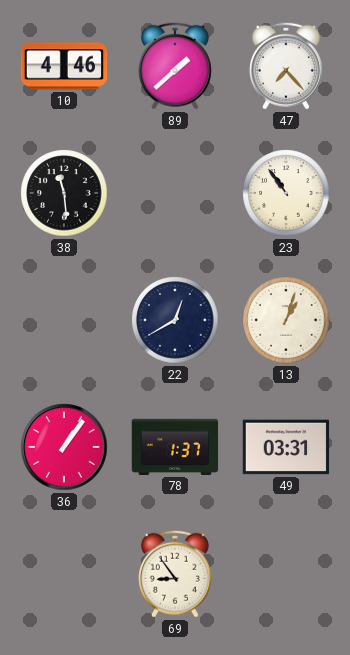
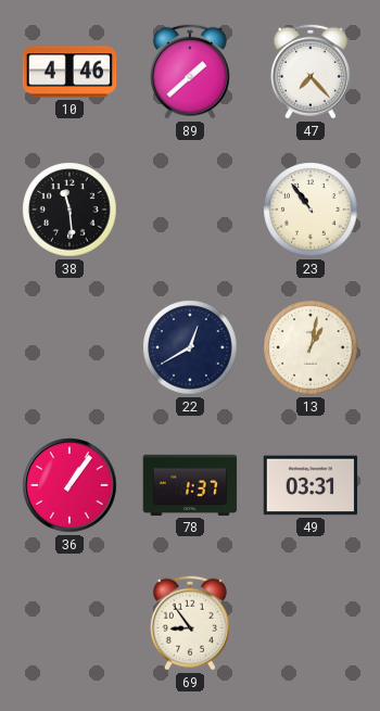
13: 1:03 -> 1:02 (311, 347)
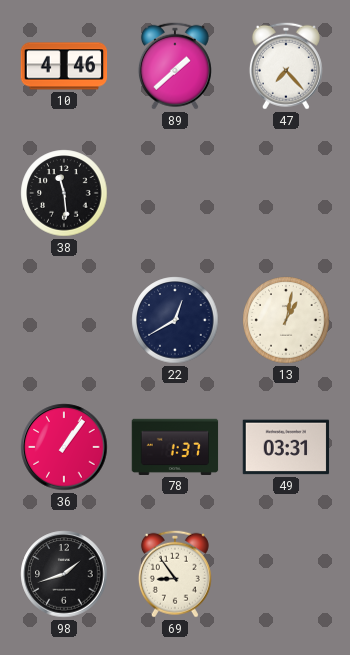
23: 10:54 -> none (311, 210)
98: none -> 1:42 (64, 574)
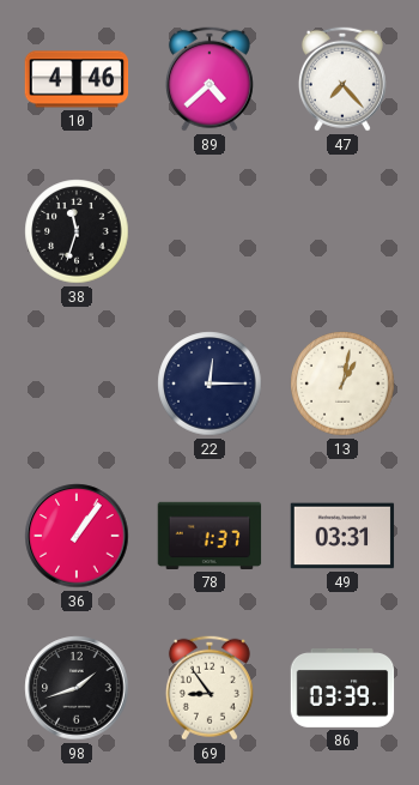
89: 1:38 -> 4:38 (209, 79)
38: 11:29 -> 11:33 (77, 231)
22: 12:40 -> 12:15 (209, 384)
86: none -> 03:39 (342, 689)
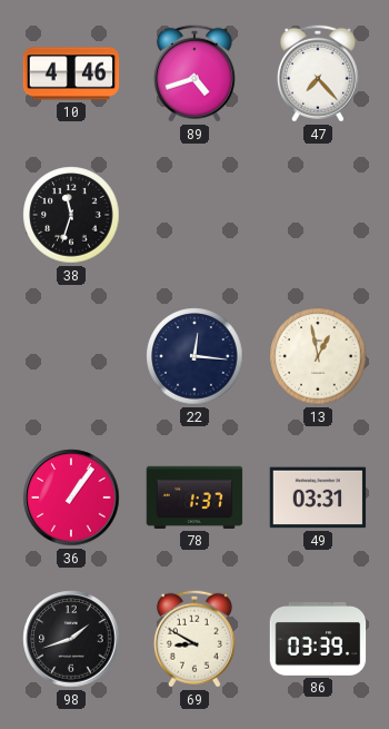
89: 4:38 -> 4:42 (194, 73)
22: 12:15 -> 12:16 (194, 356)
13: 1:02 -> 12:58 (318, 356)
69: 8:54 -> 8:50 (194, 639)
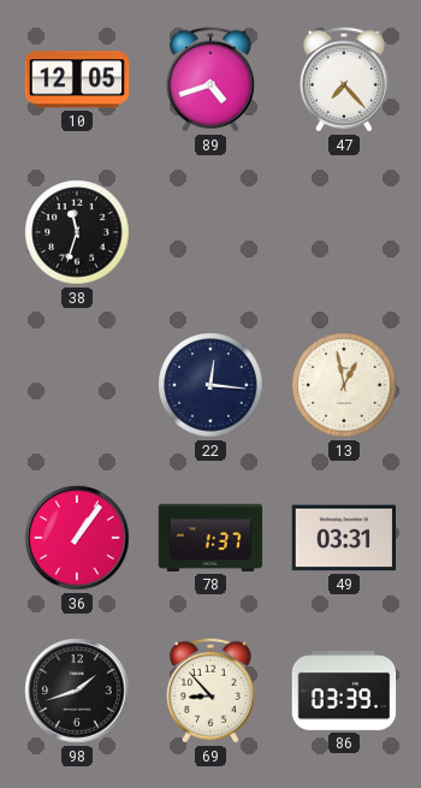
10: 4:46 -> 12:05 (77, 79)
69: 8:50 -> 8:53 (210, 691)
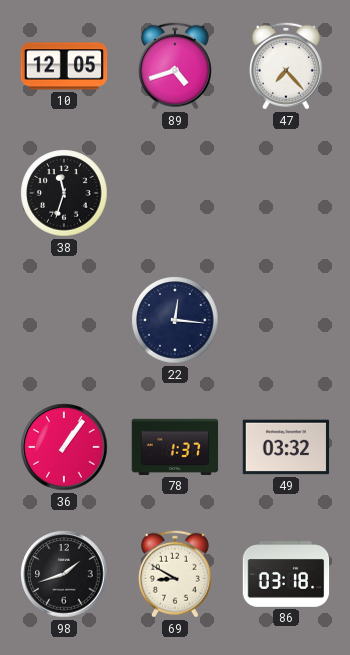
13: 12:58 -> none (344, 385)
49: 03:31 -> 03:32 (286, 447)
69: 8:53 -> 8:50 (175, 574)
86: 03:39 -> 03:18 (286, 575)
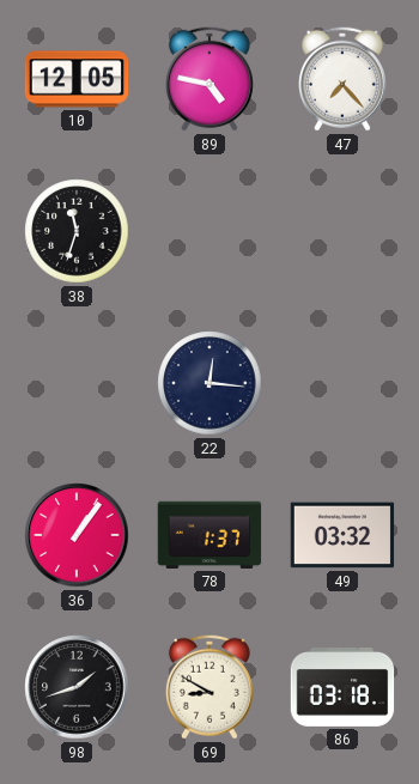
89: 4:42 -> 4:47 (209, 79)
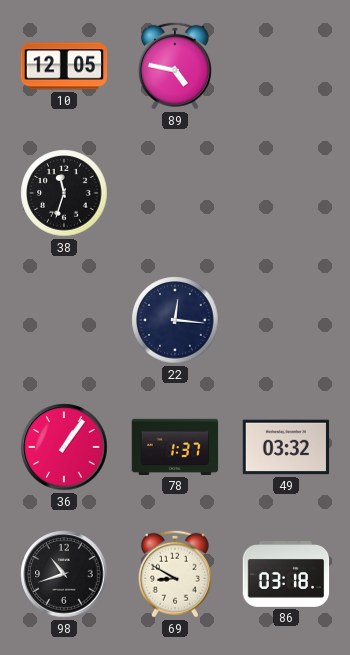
47: 7:23 -> none (342, 79)
98: 1:42 -> 10:42 (64, 574)
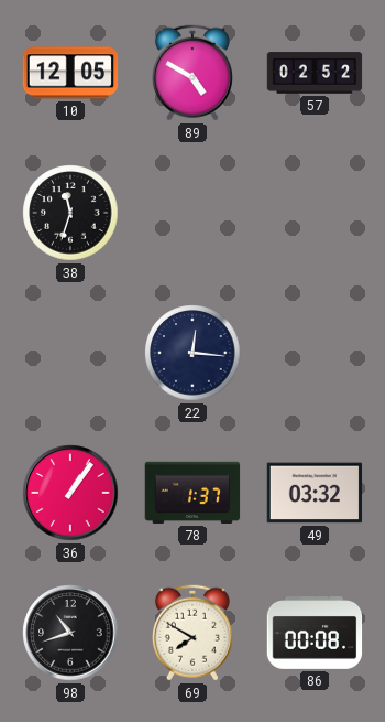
89: 4:47 -> 4:50 (193, 73)
57: none -> 02:52 (315, 73)
69: 8:50 -> 7:50 (193, 633)
86: 03:18 -> 00:08 (315, 634)
